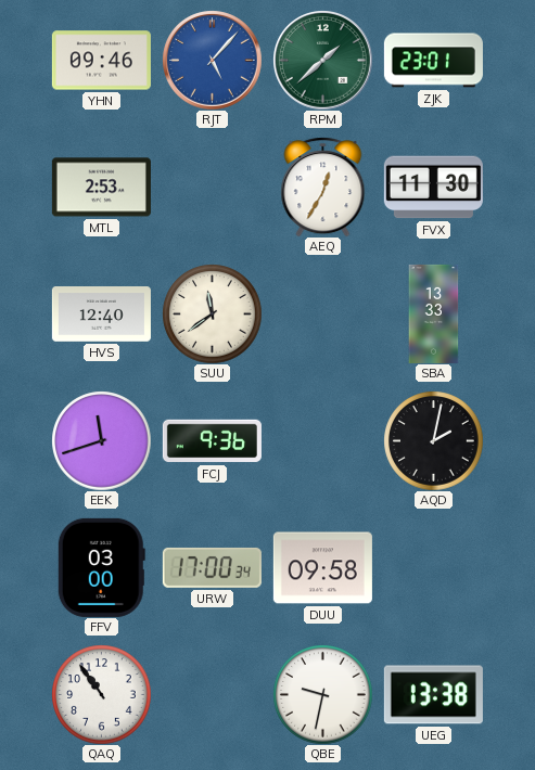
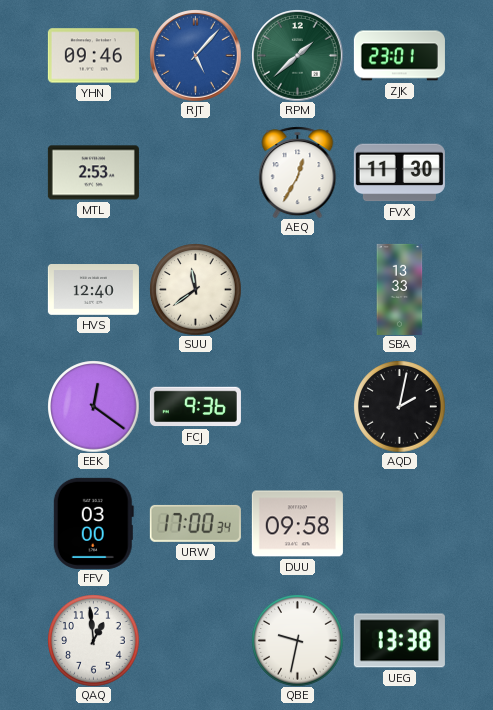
EEK: 11:42 -> 12:21 (93, 406)
QAQ: 10:54 -> 12:59 (93, 640)
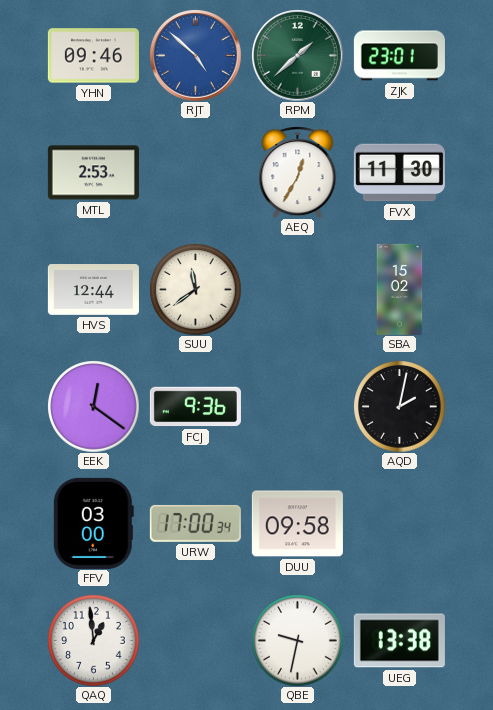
RJT: 5:07 -> 4:52 (196, 56)
HVS: 12:40 -> 12:44 (93, 290)
SBA: 13:33 -> 15:02 (400, 289)
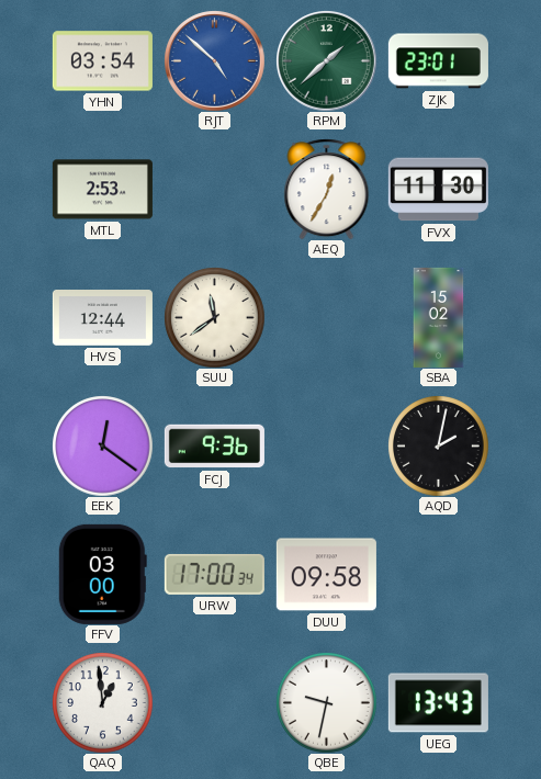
YHN: 09:46 -> 03:54 (102, 61)
UEG: 13:38 -> 13:43 (438, 703)
